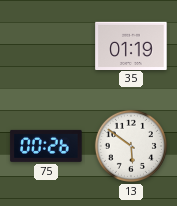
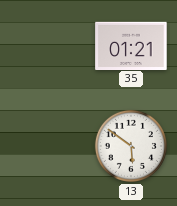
35: 01:19 -> 01:21 (131, 45)
75: 00:26 -> none (46, 146)
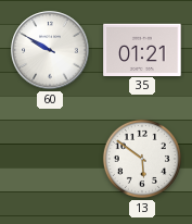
60: none -> 9:50 (50, 50)
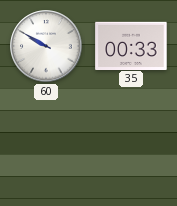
35: 01:21 -> 00:33 (131, 45)
13: 5:51 -> none (142, 159)
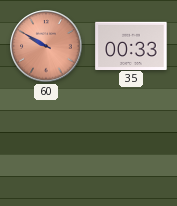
60 dial: white -> salmon (46, 46)
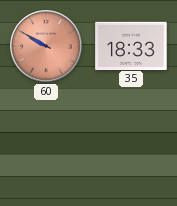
35: 00:33 -> 18:33 (131, 45)
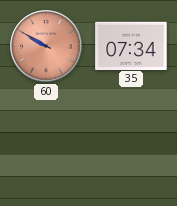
35: 18:33 -> 07:34 (131, 45)
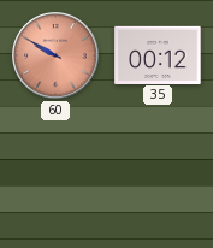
35: 07:34 -> 00:12 (158, 54)
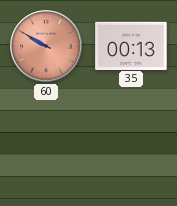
35: 00:12 -> 00:13 (131, 45)
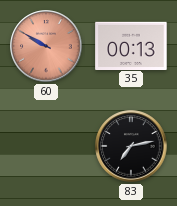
83: none -> 7:13 (131, 146)
